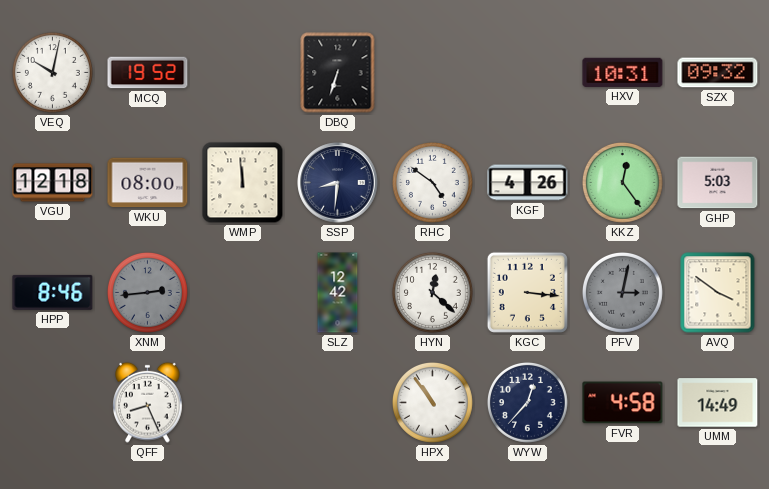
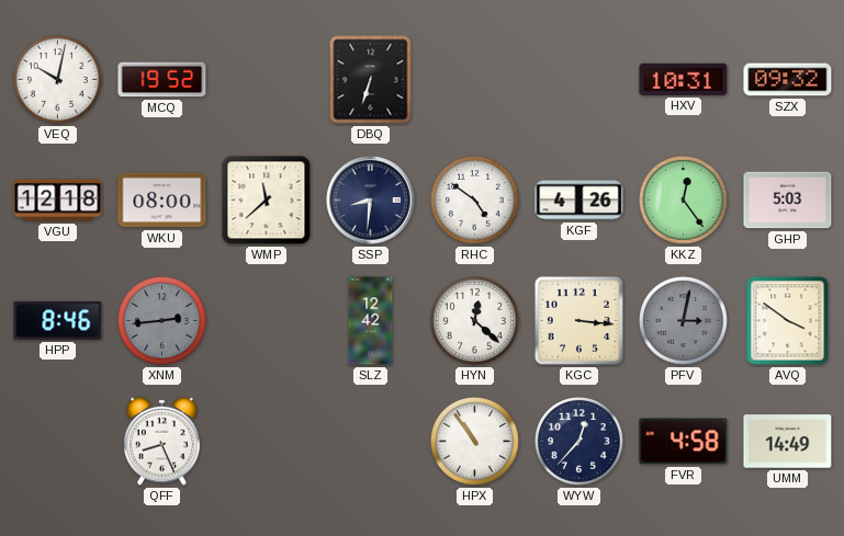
WMP: 11:59 -> 11:38 (267, 201)
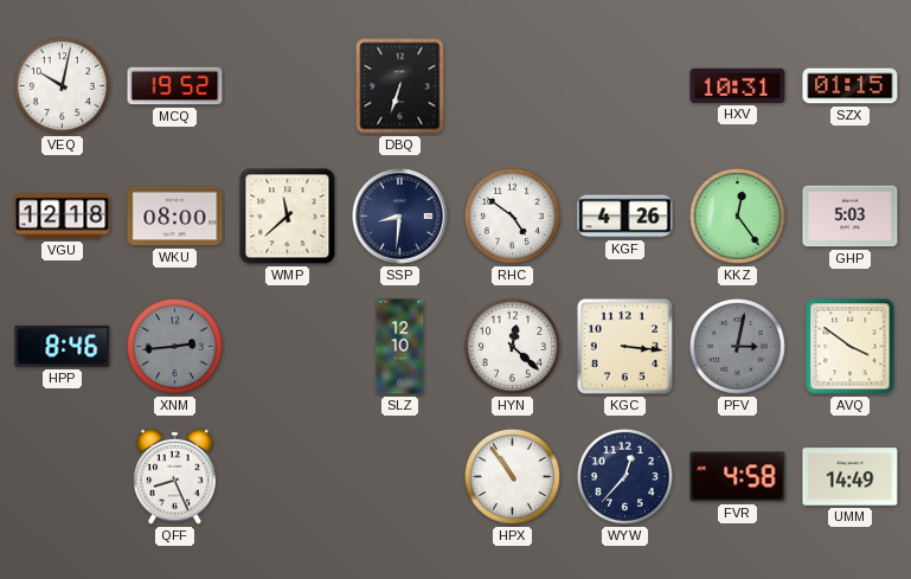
SZX: 09:32 -> 01:15 (851, 86)
SLZ: 12:42 -> 12:10 (400, 347)
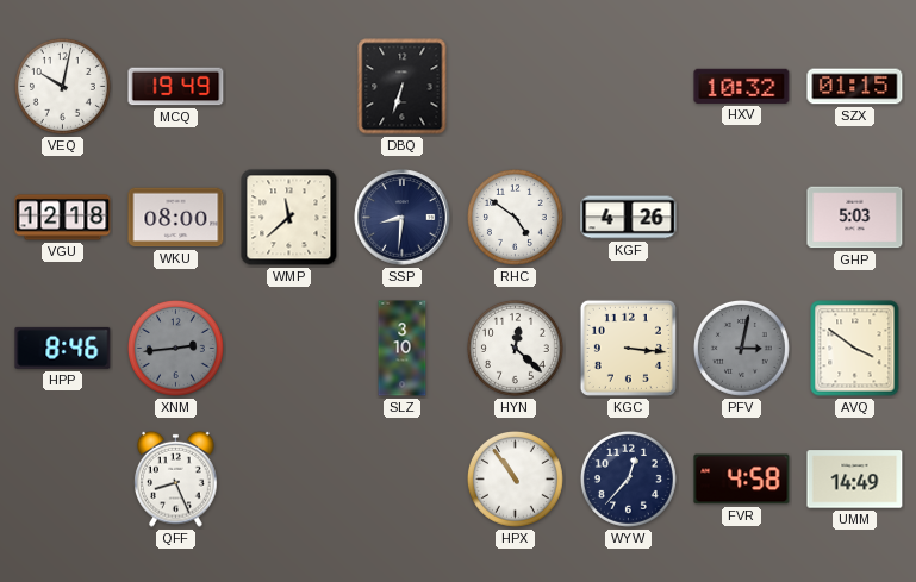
MCQ: 19:52 -> 19:49 (176, 87)
HXV: 10:31 -> 10:32 (742, 86)
KKZ: 12:24 -> none (737, 215)
SLZ: 12:10 -> 3:10 (403, 349)
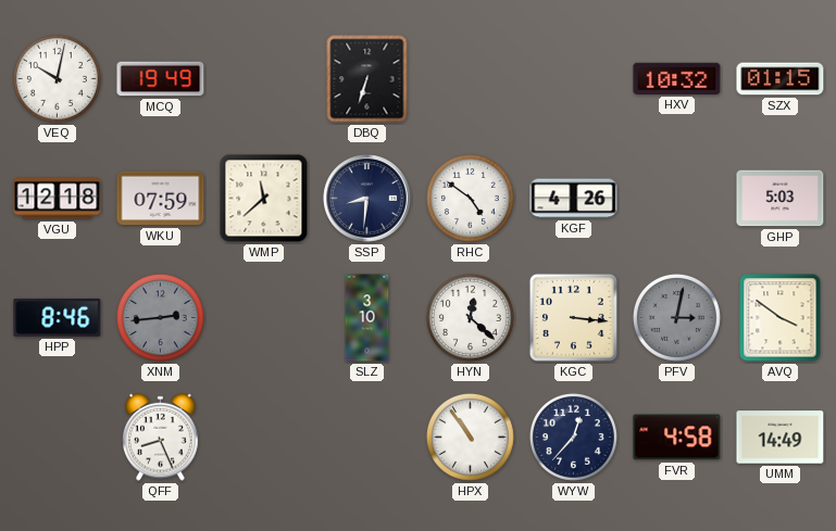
WKU: 08:00 -> 07:59 (161, 199)
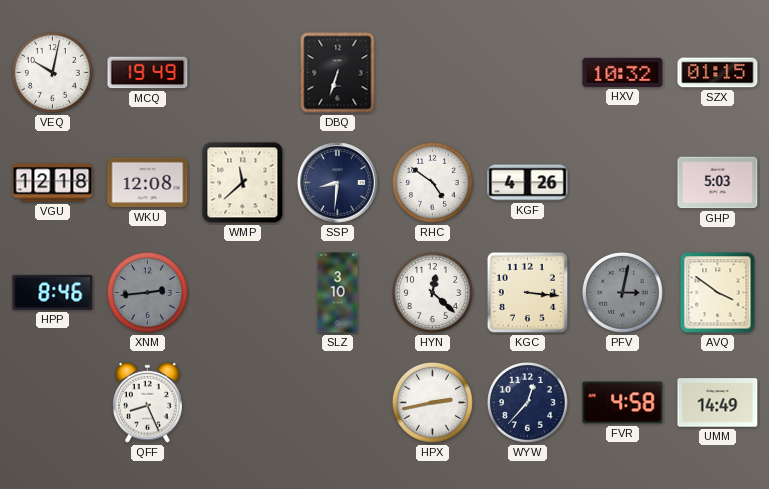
WKU: 07:59 -> 12:08 (148, 183)
HPX: 10:54 -> 2:43 (432, 402)
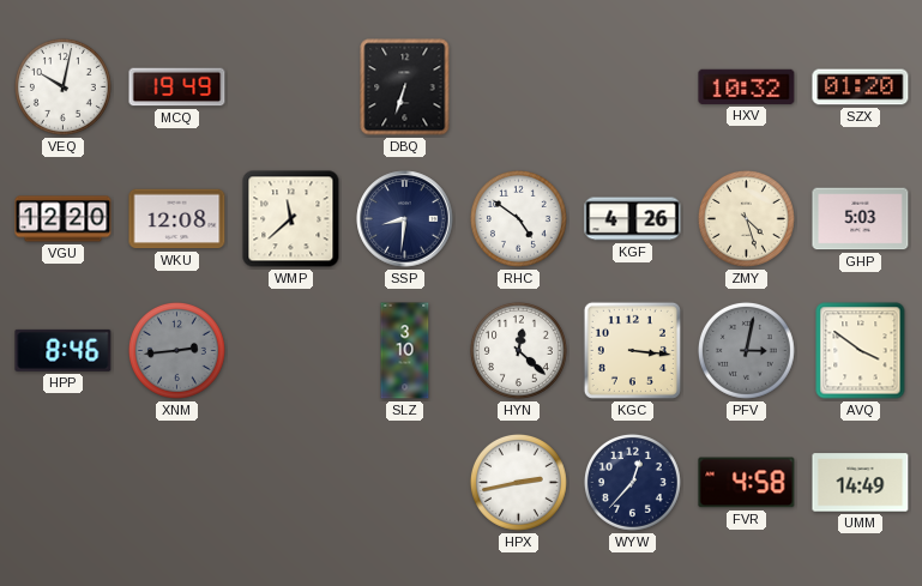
SZX: 01:15 -> 01:20 (861, 87)
VGU: 12:18 -> 12:20 (64, 219)
ZMY: none -> 4:27 (746, 218)
QFF: 8:26 -> none (148, 402)
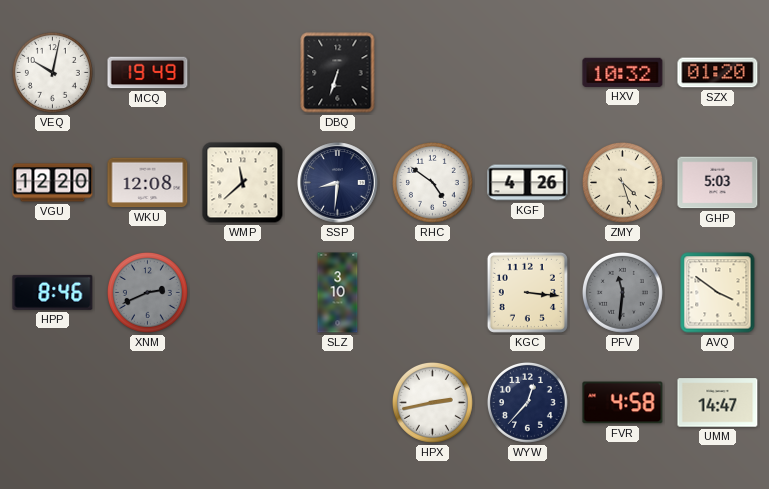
XNM: 2:44 -> 2:41 (147, 292)
HYN: 12:22 -> none (518, 350)
PFV: 3:02 -> 11:31 (622, 292)
UMM: 14:49 -> 14:47 (718, 403)
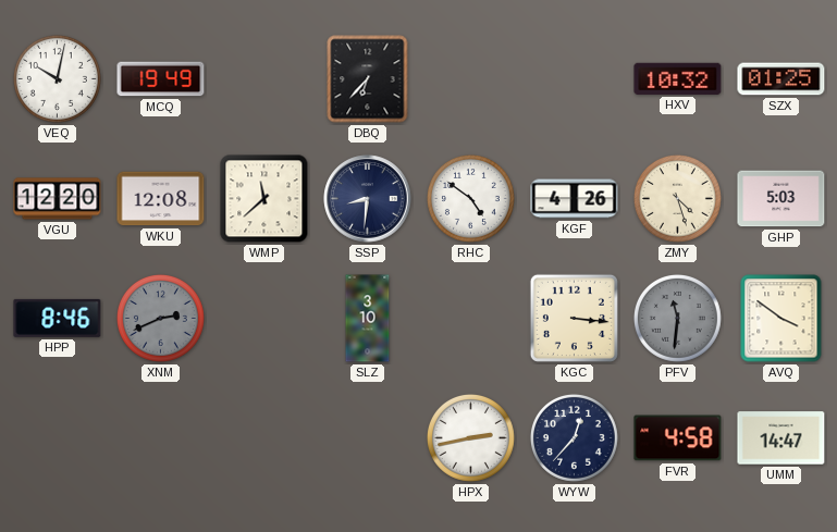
DBQ: 6:33 -> 6:37 (368, 79)
SZX: 01:20 -> 01:25 (781, 79)
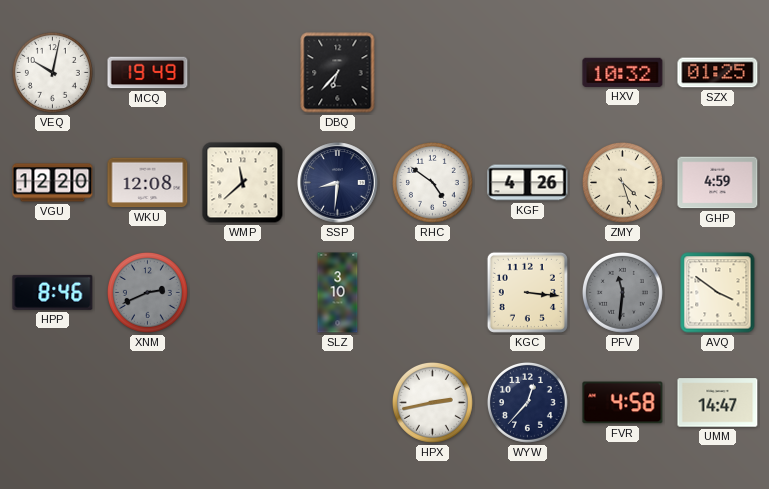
GHP: 5:03 -> 4:59 (718, 183)
